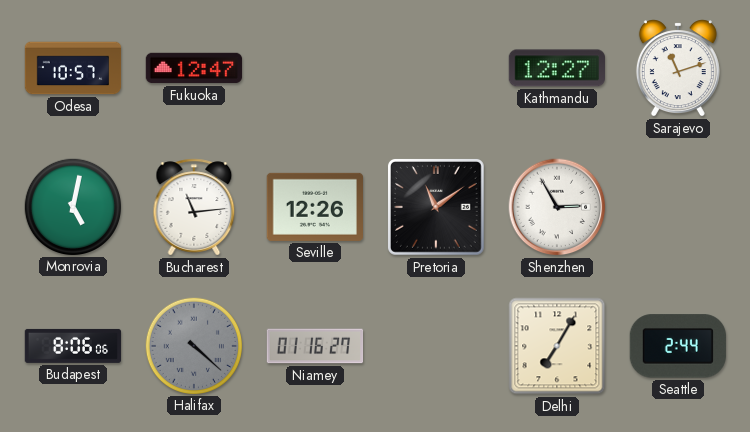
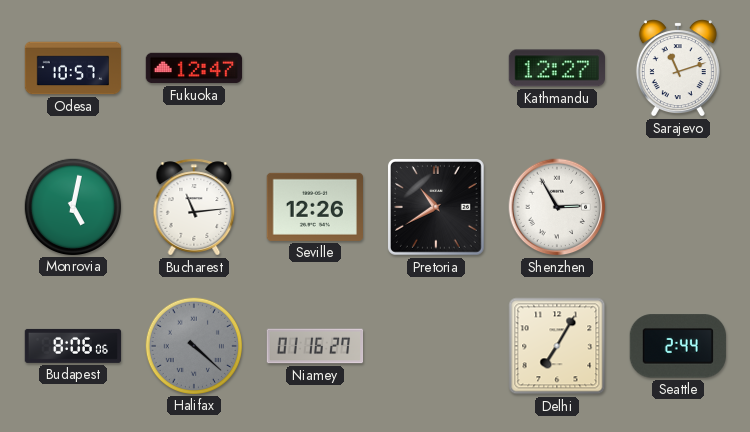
Pretoria: 11:09 -> 10:40 (436, 207)
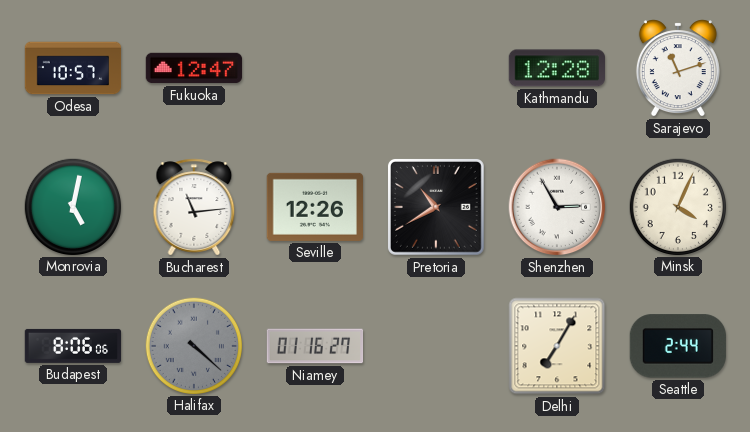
Kathmandu: 12:27 -> 12:28 (556, 68)
Minsk: none -> 4:04 (677, 206)
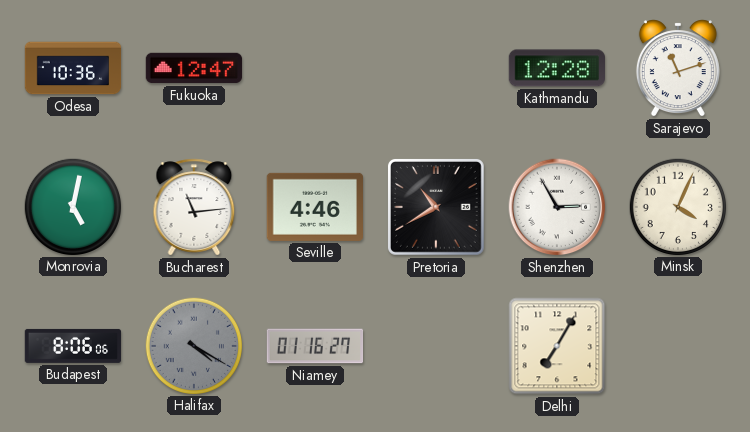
Odesa: 10:57 -> 10:36 (73, 68)
Seville: 12:26 -> 4:46 (314, 207)
Halifax: 4:22 -> 4:20 (193, 345)
Seattle: 2:44 -> none (678, 346)
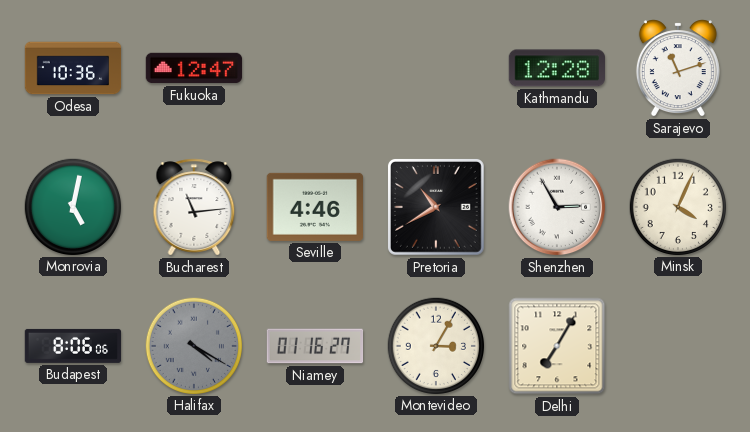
Montevideo: none -> 3:05 (435, 345)
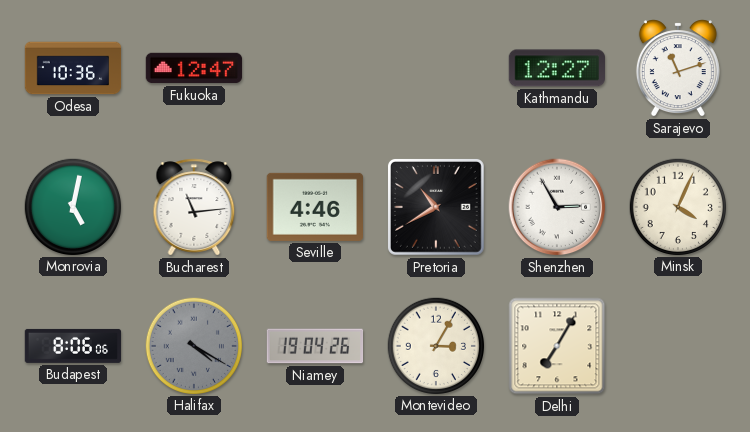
Kathmandu: 12:28 -> 12:27 (556, 68)
Niamey: 01:16 -> 19:04 (315, 346)
